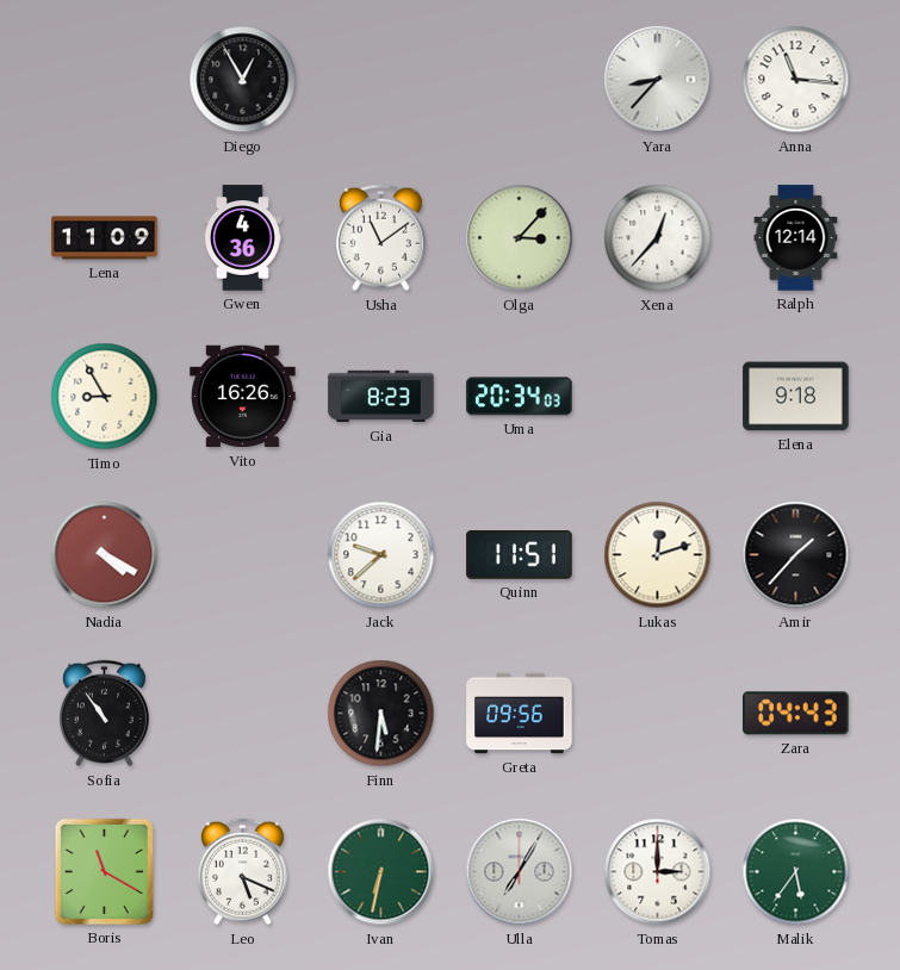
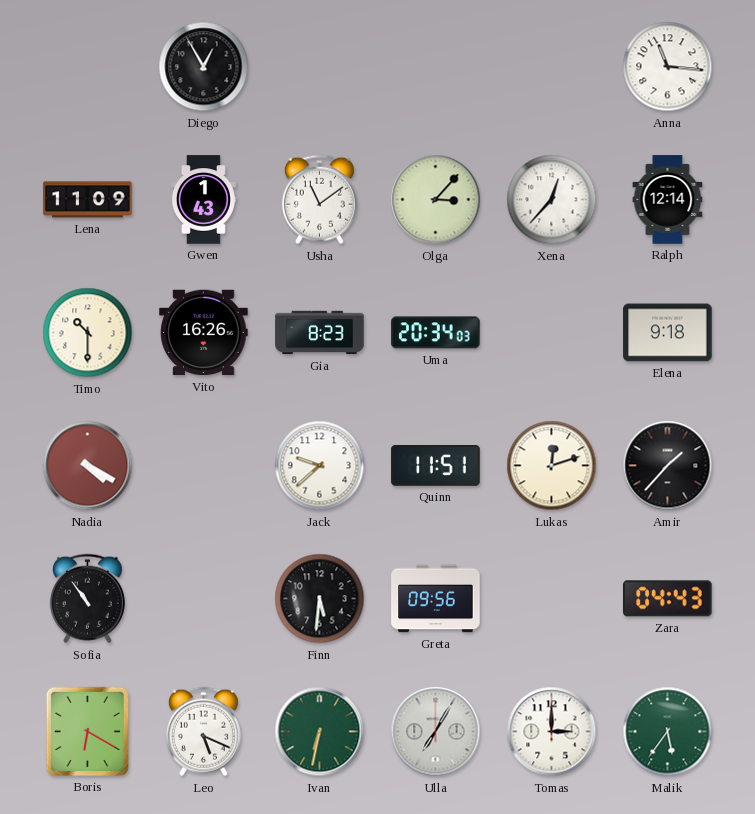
Yara: 8:37 -> none (658, 80)
Gwen: 4:36 -> 1:43 (203, 200)
Timo: 8:55 -> 10:30 (88, 333)
Boris: 11:20 -> 6:20 (87, 731)
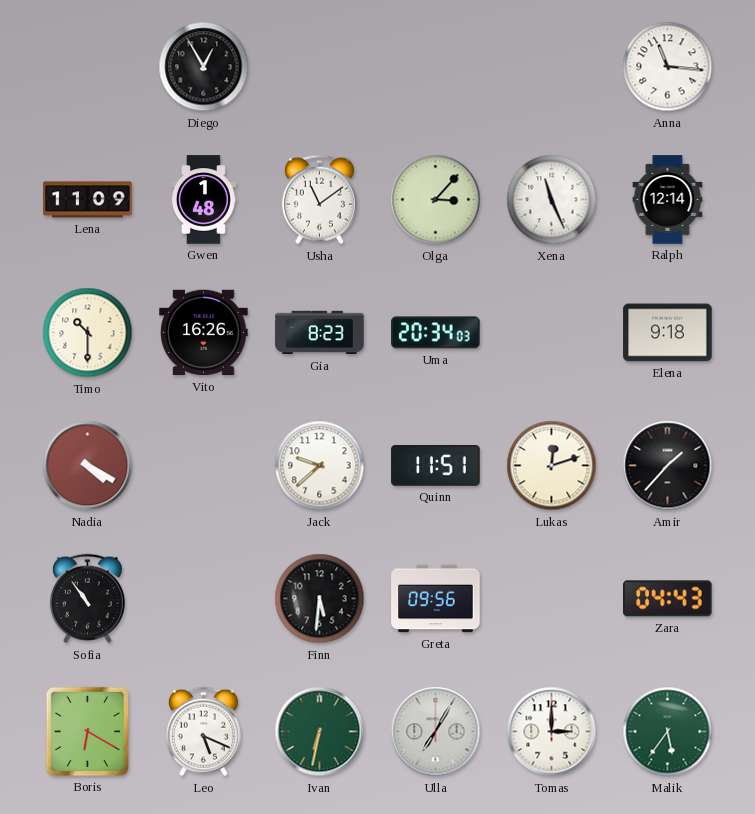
Gwen: 1:43 -> 1:48 (203, 200)
Xena: 12:37 -> 11:26 (552, 200)
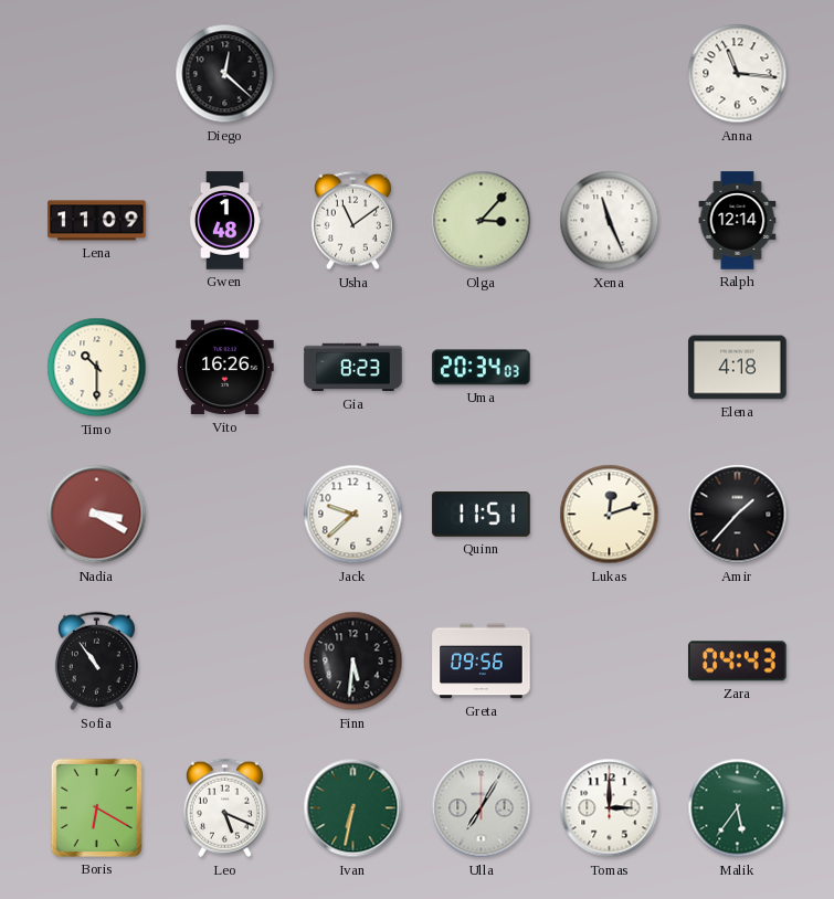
Diego: 12:55 -> 12:22 (225, 74)
Elena: 9:18 -> 4:18 (738, 368)
Nadia: 4:20 -> 3:20 (97, 515)
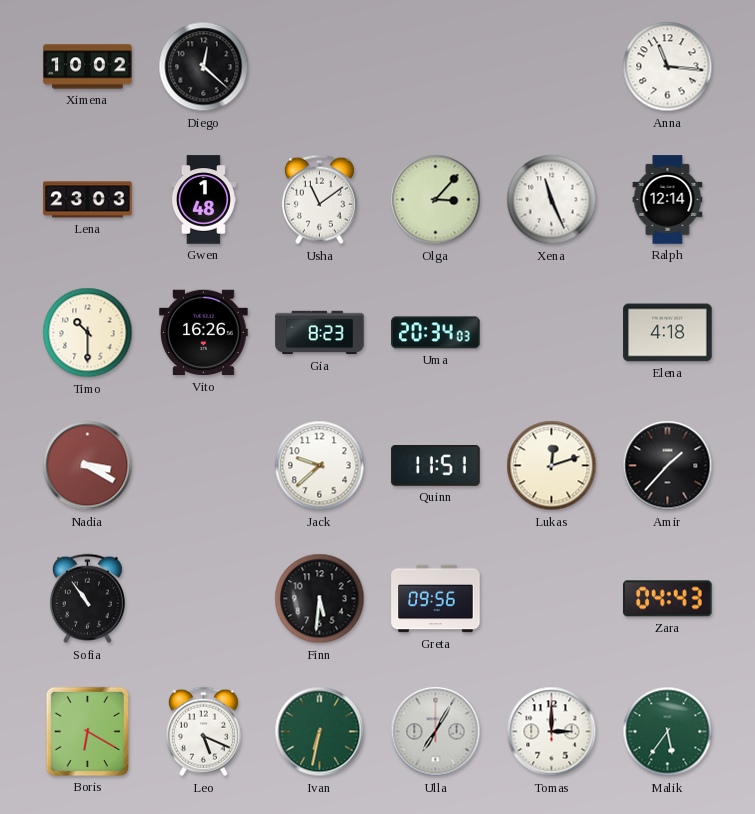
Ximena: none -> 10:02 (88, 67)
Lena: 11:09 -> 23:03 (88, 200)
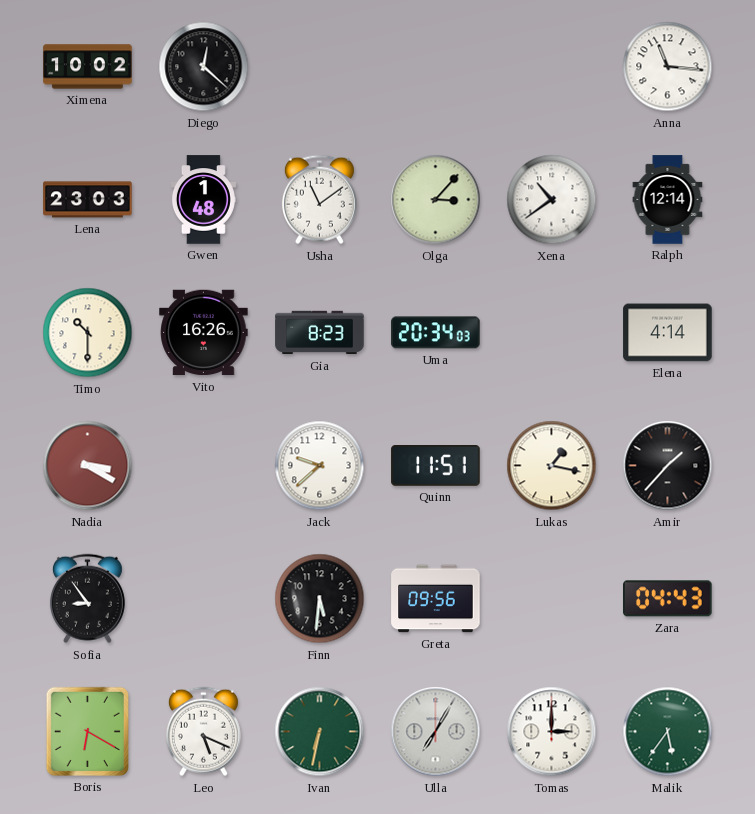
Xena: 11:26 -> 10:39 (552, 200)
Elena: 4:18 -> 4:14 (668, 333)
Lukas: 12:12 -> 1:17 (552, 466)
Sofia: 10:54 -> 8:54 (87, 599)
